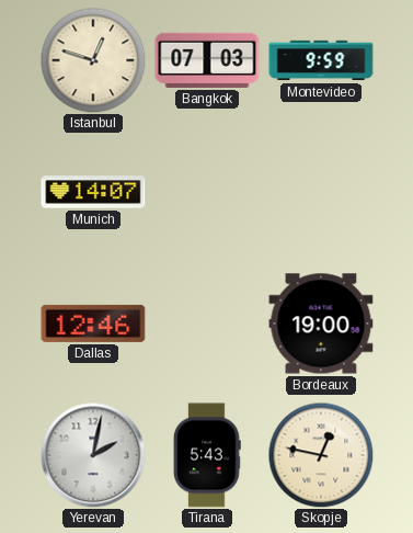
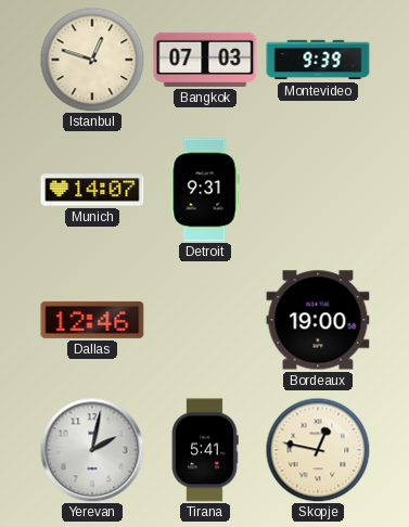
Montevideo: 9:59 -> 9:39 (318, 60)
Detroit: none -> 9:31 (205, 190)
Tirana: 5:43 -> 5:41 (205, 450)
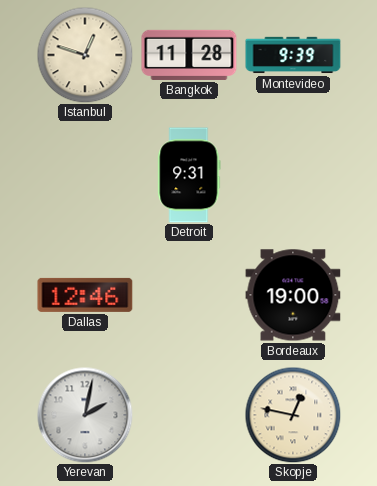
Bangkok: 07:03 -> 11:28 (189, 55)
Munich: 14:07 -> none (92, 190)
Tirana: 5:41 -> none (205, 450)
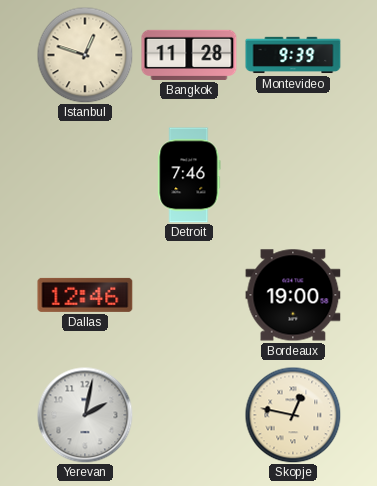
Detroit: 9:31 -> 7:46 (189, 175)
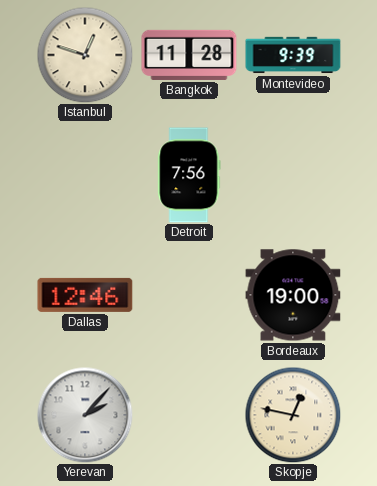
Detroit: 7:46 -> 7:56 (189, 175)
Yerevan: 2:02 -> 2:07 (85, 415)
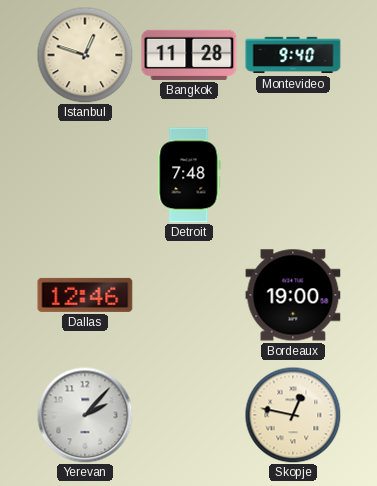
Montevideo: 9:39 -> 9:40 (293, 55)
Detroit: 7:56 -> 7:48 (189, 175)
